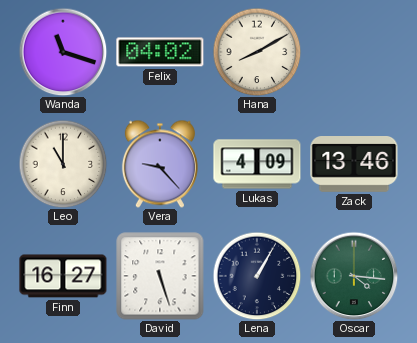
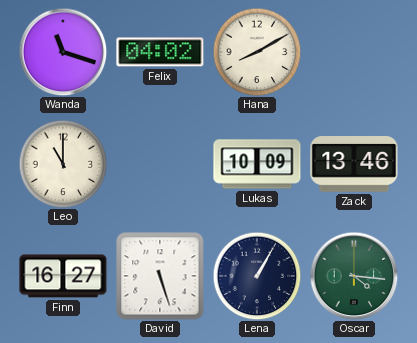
Vera: 9:23 -> none (160, 164)
Lukas: 4:09 -> 10:09 (257, 164)
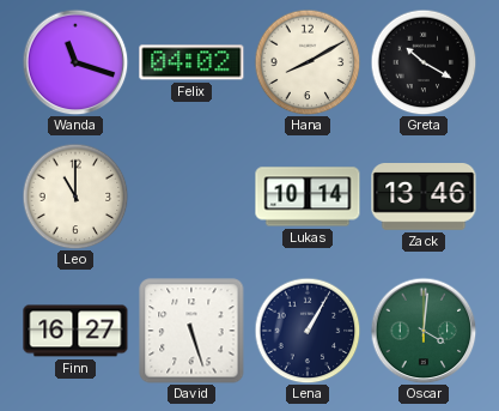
Greta: none -> 10:20 (424, 62)
Lukas: 10:09 -> 10:14 (308, 197)
Oscar: 4:16 -> 4:01 (424, 331)
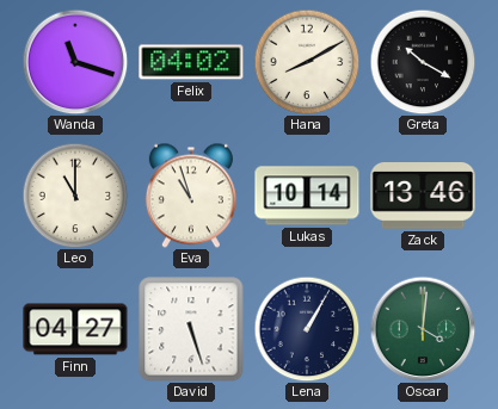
Eva: none -> 10:57 (191, 196)
Finn: 16:27 -> 04:27 (75, 329)
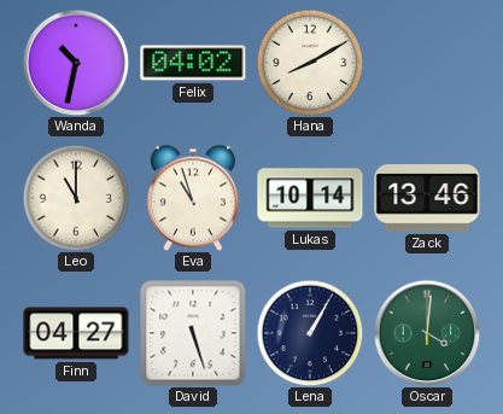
Wanda: 11:18 -> 10:32 (76, 63)
Greta: 10:20 -> none (423, 62)
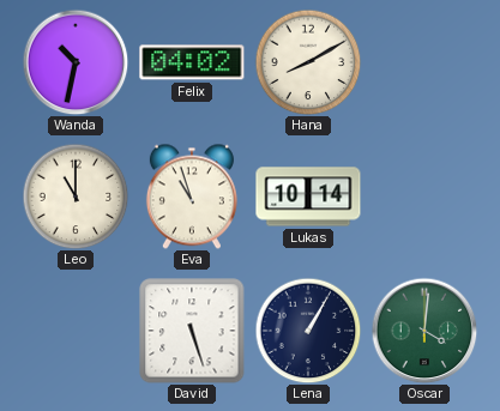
Zack: 13:46 -> none (427, 199)
Finn: 04:27 -> none (76, 333)
